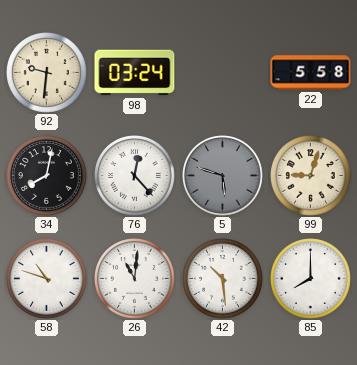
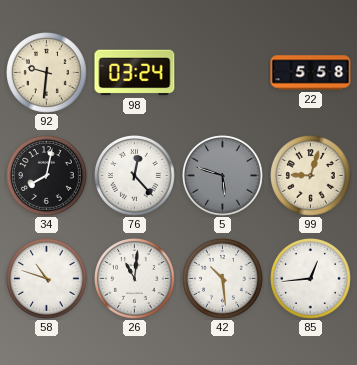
85: 8:00 -> 12:44 (311, 279)
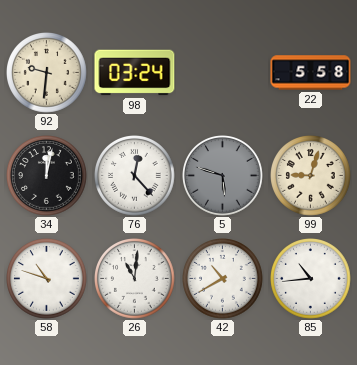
34: 8:02 -> 12:02 (47, 176)
42: 10:29 -> 10:40 (223, 279)
85: 12:44 -> 10:44 (311, 279)
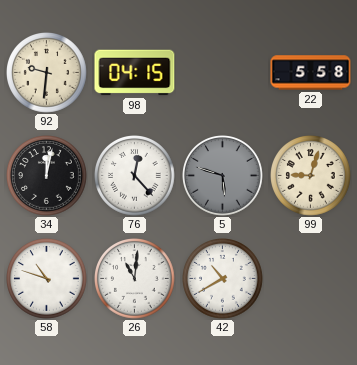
98: 03:24 -> 04:15 (135, 73)
85: 10:44 -> none (311, 279)
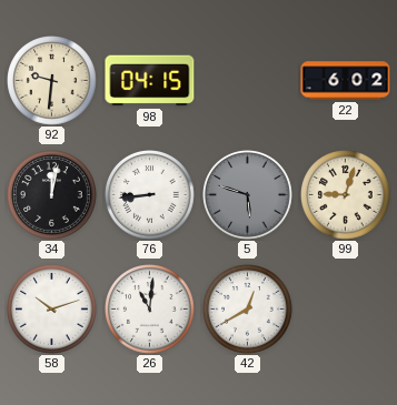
22: 5:58 -> 6:02 (346, 81)
76: 12:23 -> 8:44 (150, 195)
58: 10:48 -> 10:12 (52, 310)
42: 10:40 -> 12:40 (248, 310)
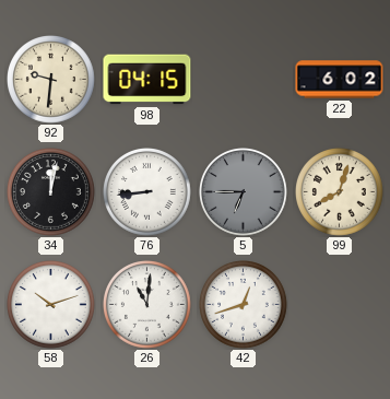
5: 5:48 -> 6:45 (244, 192)
99: 9:03 -> 8:03 (340, 192)
42: 12:40 -> 12:42 (244, 305)
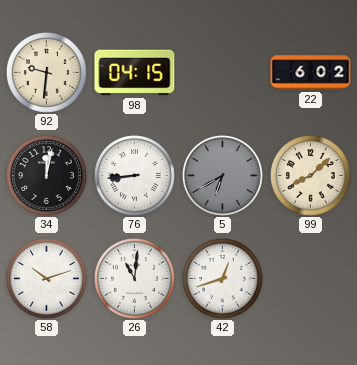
5: 6:45 -> 6:40 (223, 176)
99: 8:03 -> 8:08 (311, 176)
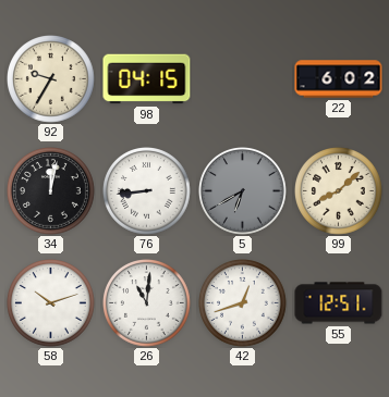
92: 9:31 -> 9:35 (51, 79)
55: none -> 12:51 (339, 303)
